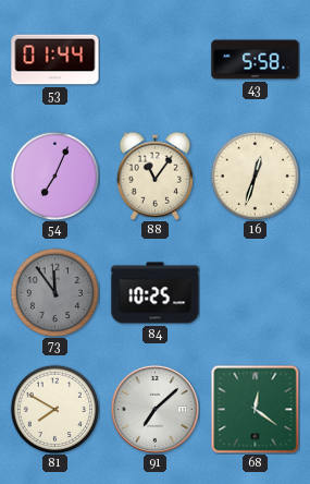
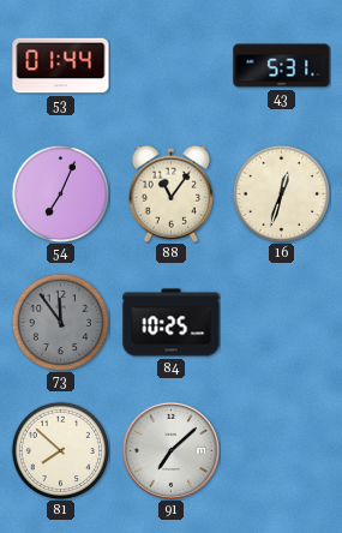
43: 5:58 -> 5:31 (282, 66)
81: 7:50 -> 7:52 (60, 450)
68: 12:21 -> none (255, 409)
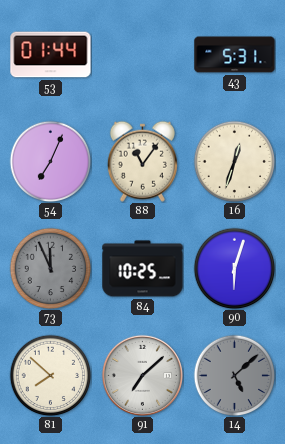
73: 11:54 -> 11:56 (50, 268)
90: none -> 6:03 (234, 268)
14: none -> 5:08 (234, 375)
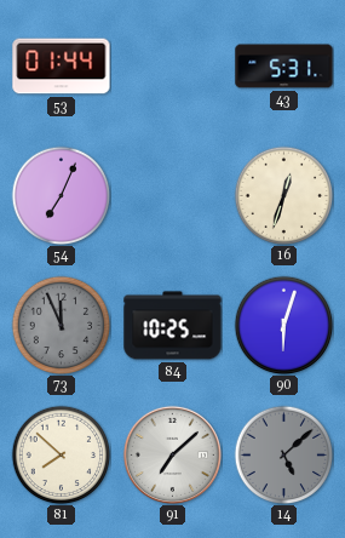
88: 11:06 -> none (142, 161)
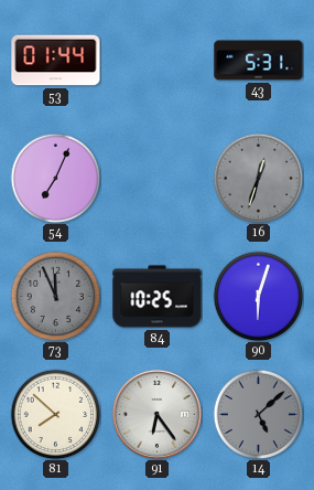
16 dial: cream -> grey (258, 178)
91: 7:08 -> 6:24 (156, 414)
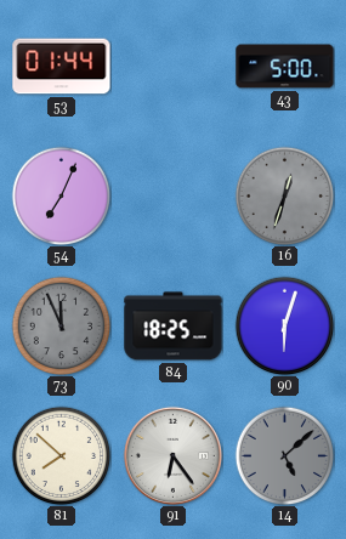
43: 5:31 -> 5:00 (285, 67)
84: 10:25 -> 18:25 (174, 327)
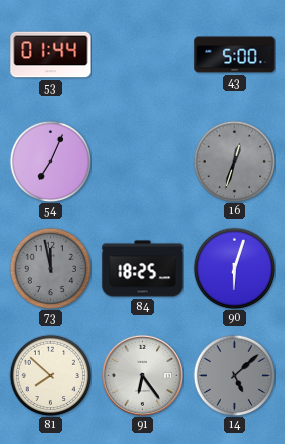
73: 11:56 -> 11:58 (50, 268)
